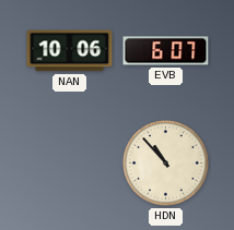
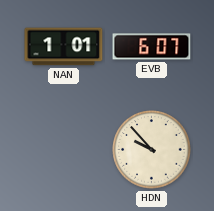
NAN: 10:06 -> 1:01 (64, 47)
HDN: 10:53 -> 9:53 (152, 150)
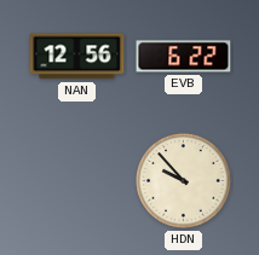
NAN: 1:01 -> 12:56 (77, 57)
EVB: 6:07 -> 6:22 (184, 57)
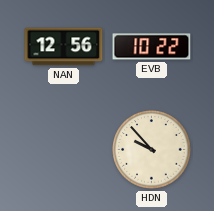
EVB: 6:22 -> 10:22 (152, 47)
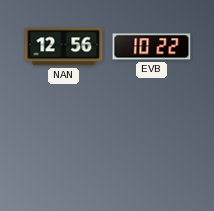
HDN: 9:53 -> none (152, 150)
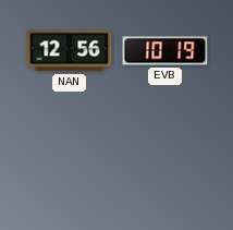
EVB: 10:22 -> 10:19 (165, 51)
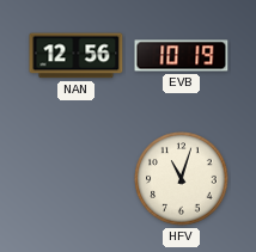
HFV: none -> 11:03 (182, 179)
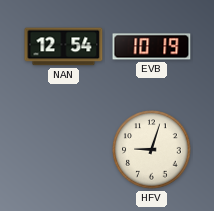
NAN: 12:56 -> 12:54 (64, 47)
HFV: 11:03 -> 9:03 (152, 150)
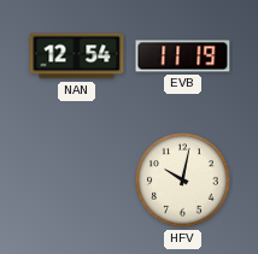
EVB: 10:19 -> 11:19 (183, 57)
HFV: 9:03 -> 10:02 (183, 181)
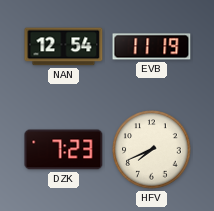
DZK: none -> 7:23 (64, 150)
HFV: 10:02 -> 7:41 (152, 150)
